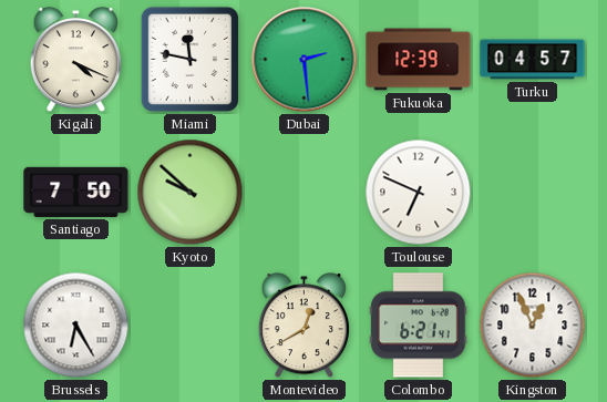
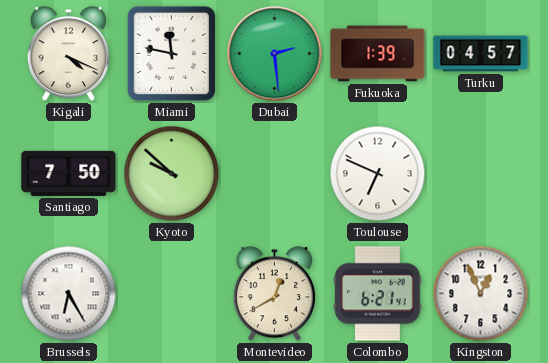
Fukuoka: 12:39 -> 1:39 (378, 54)
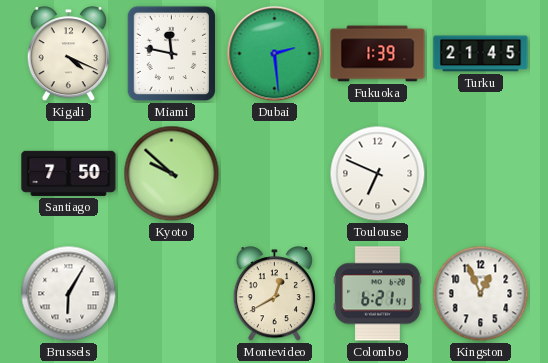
Turku: 04:57 -> 21:45 (481, 54)
Brussels: 6:25 -> 6:05 (69, 294)
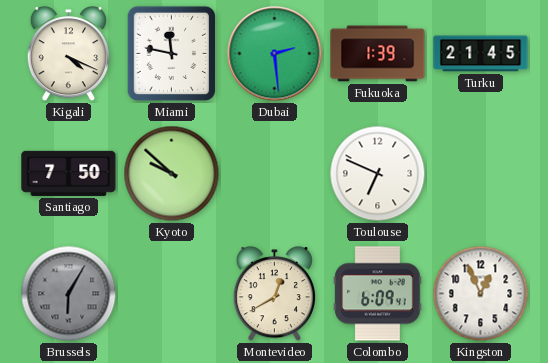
Brussels dial: white -> grey (69, 294)
Colombo: 6:21 -> 6:09 (378, 294)
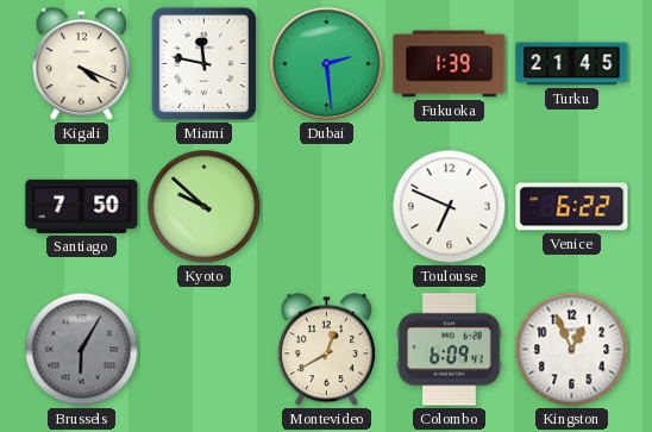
Venice: none -> 6:22 (572, 207)
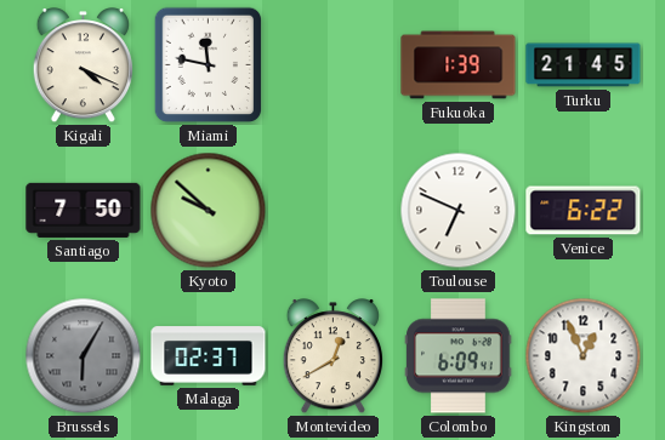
Dubai: 2:29 -> none (327, 64)
Malaga: none -> 02:37 (209, 356)
